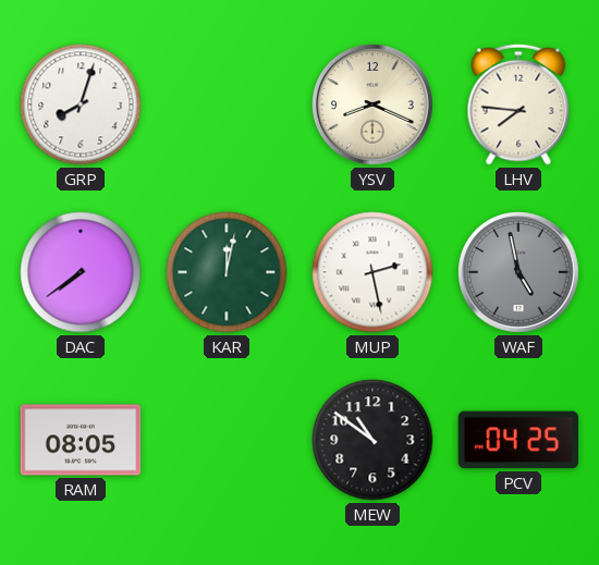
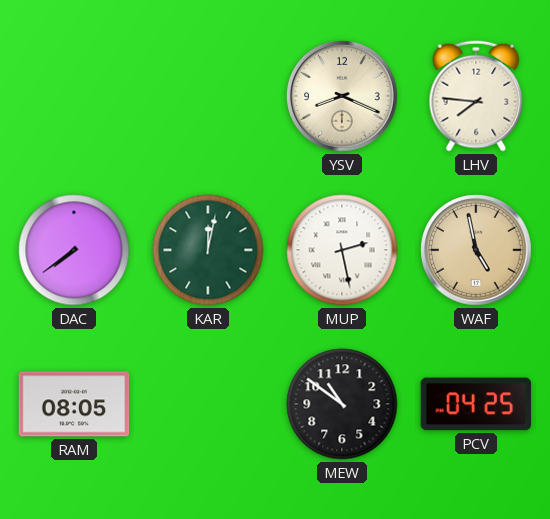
GRP: 8:03 -> none (81, 105)
WAF dial: grey -> champagne (476, 250)
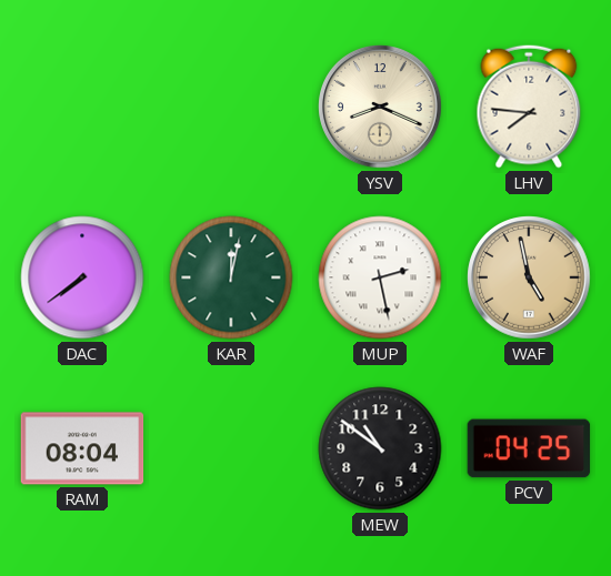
RAM: 08:05 -> 08:04 (82, 448)
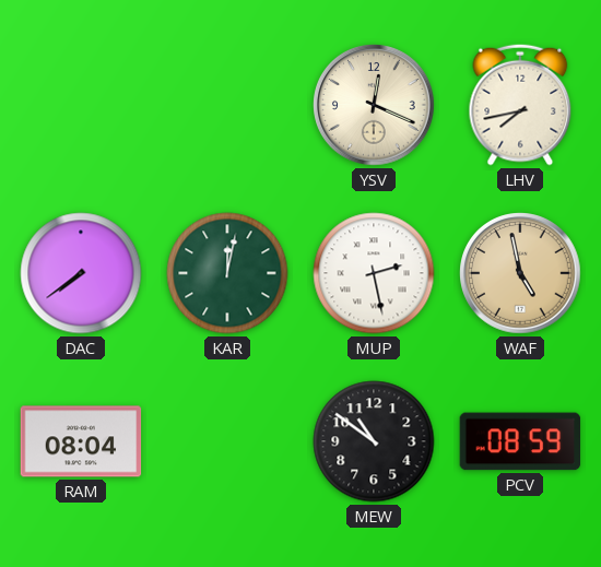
YSV: 8:19 -> 12:19 (374, 105)
LHV: 7:46 -> 7:43 (520, 105)
PCV: 04:25 -> 08:59 (520, 441)
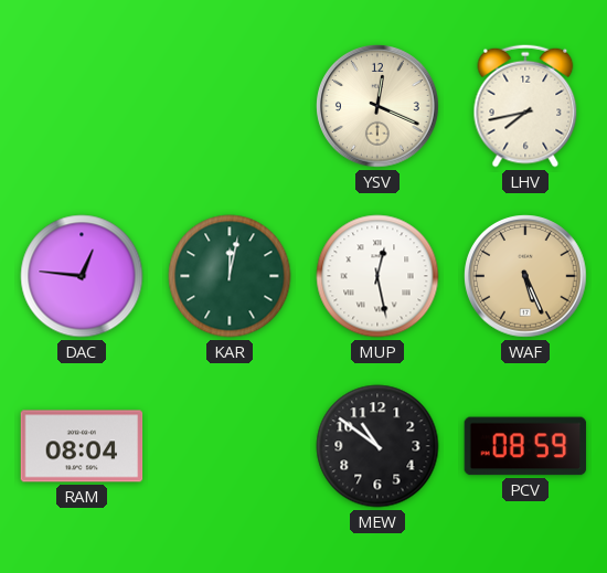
DAC: 7:39 -> 12:46 (82, 276)
MUP: 2:28 -> 12:28 (377, 276)
WAF: 4:58 -> 5:26 (525, 276)
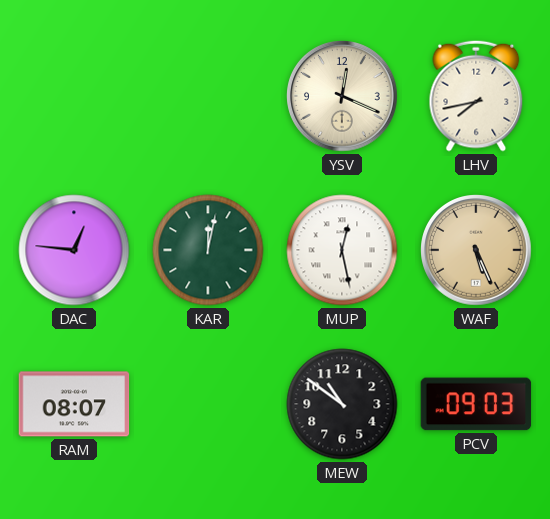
RAM: 08:04 -> 08:07 (74, 404)
PCV: 08:59 -> 09:03 (476, 404)
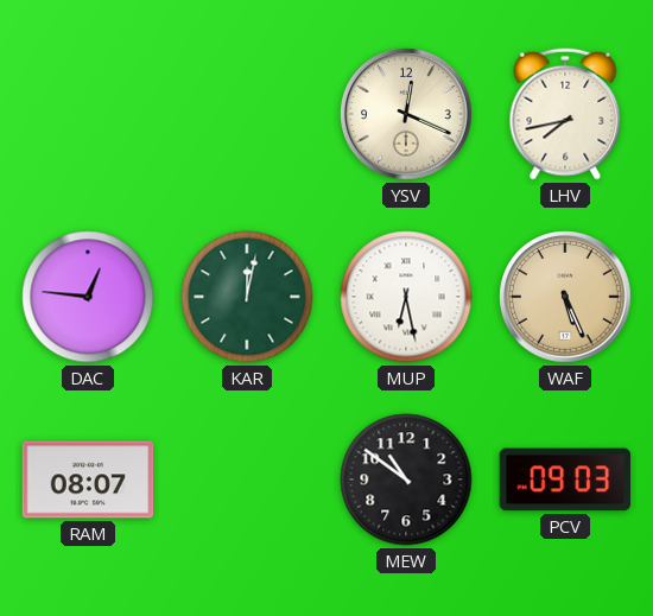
MUP: 12:28 -> 6:28 (406, 297)
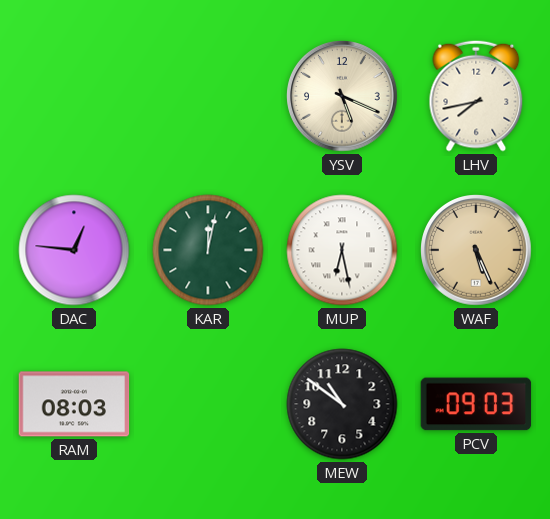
YSV: 12:19 -> 5:19 (342, 96)
RAM: 08:07 -> 08:03 (74, 404)
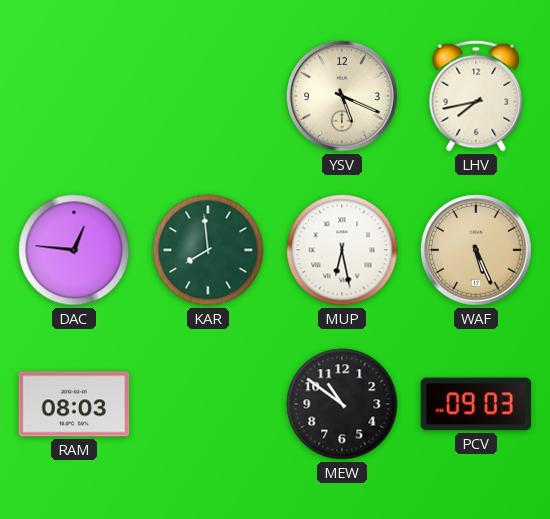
KAR: 12:02 -> 7:59 (208, 250)
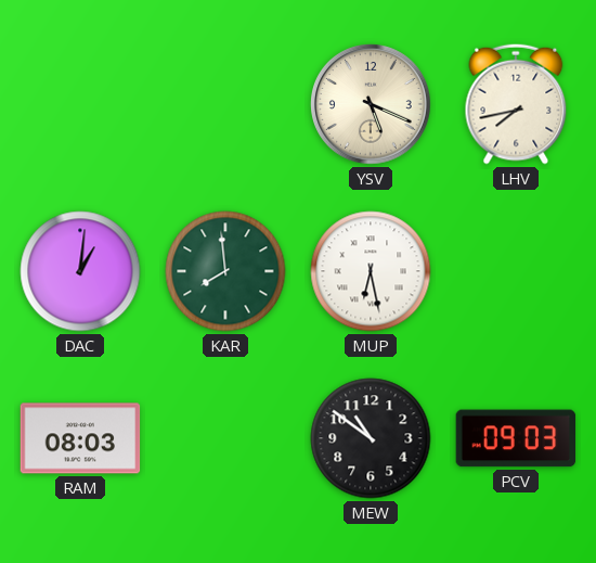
DAC: 12:46 -> 1:01 (80, 271)
WAF: 5:26 -> none (476, 250)
